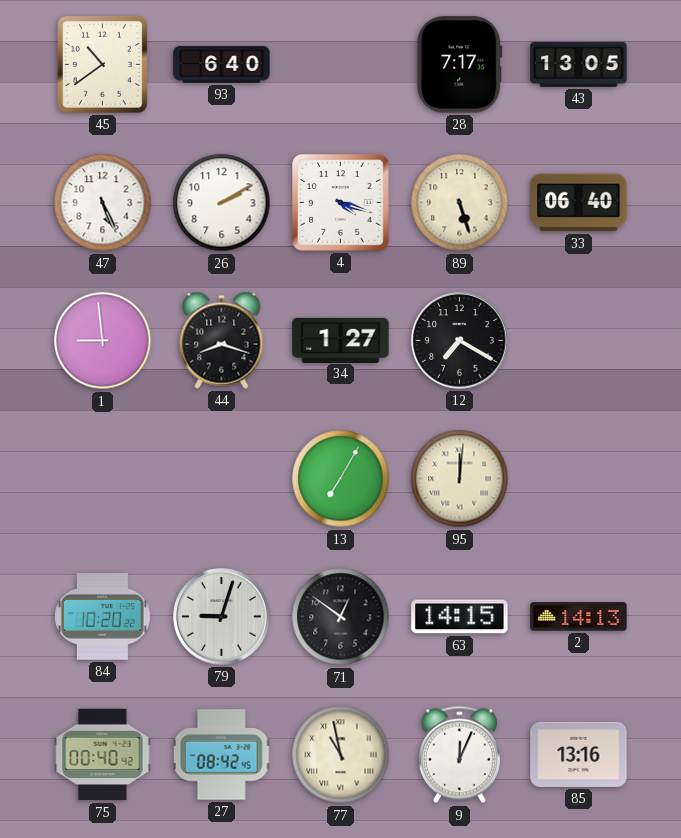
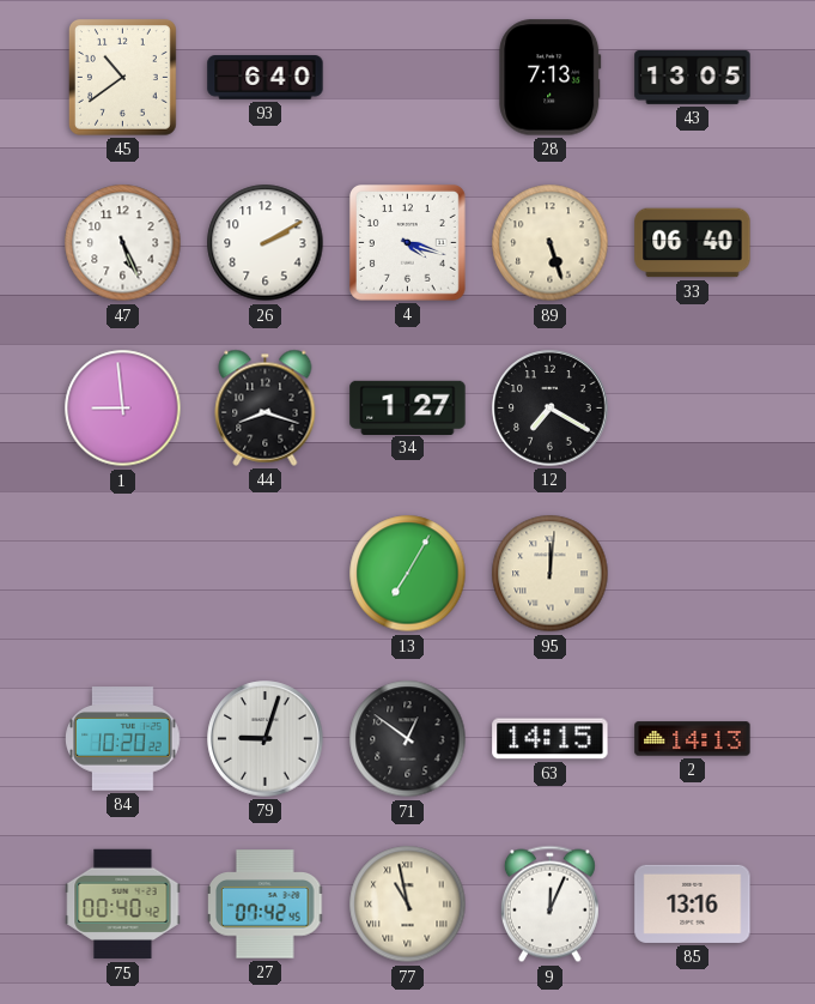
28: 7:17 -> 7:13 (551, 78)
27: 08:42 -> 07:42 (267, 905)
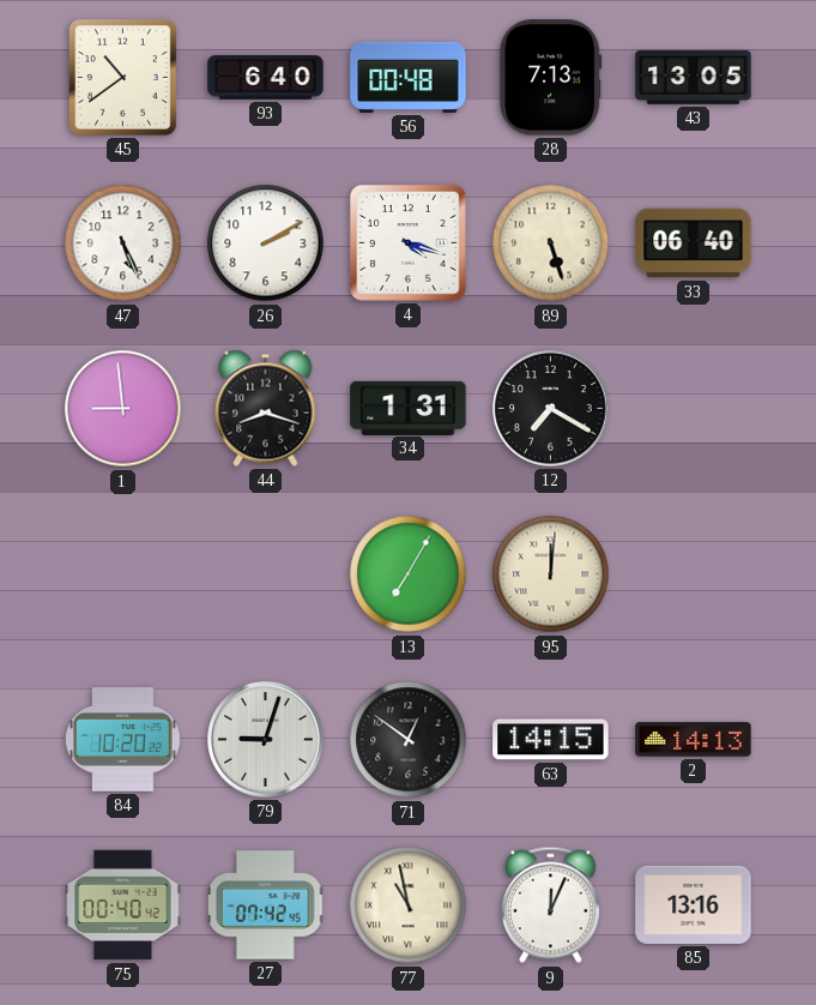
56: none -> 00:48 (409, 77)
34: 1:27 -> 1:31 (409, 408)
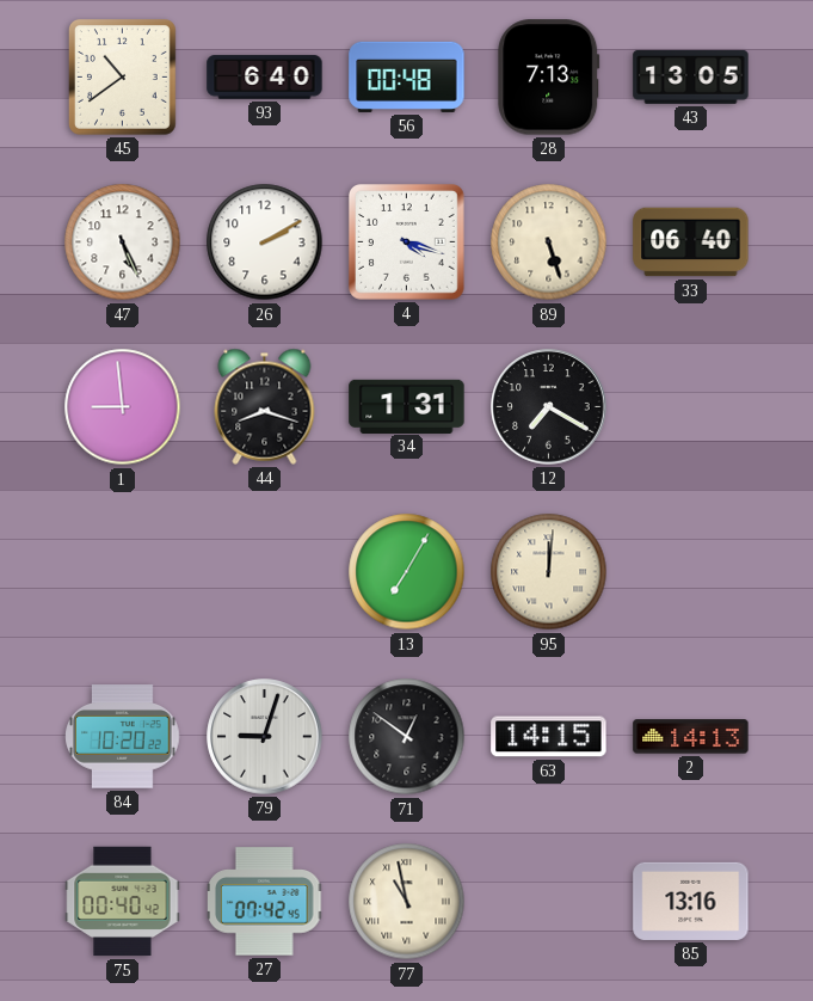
9: 12:04 -> none (550, 905)
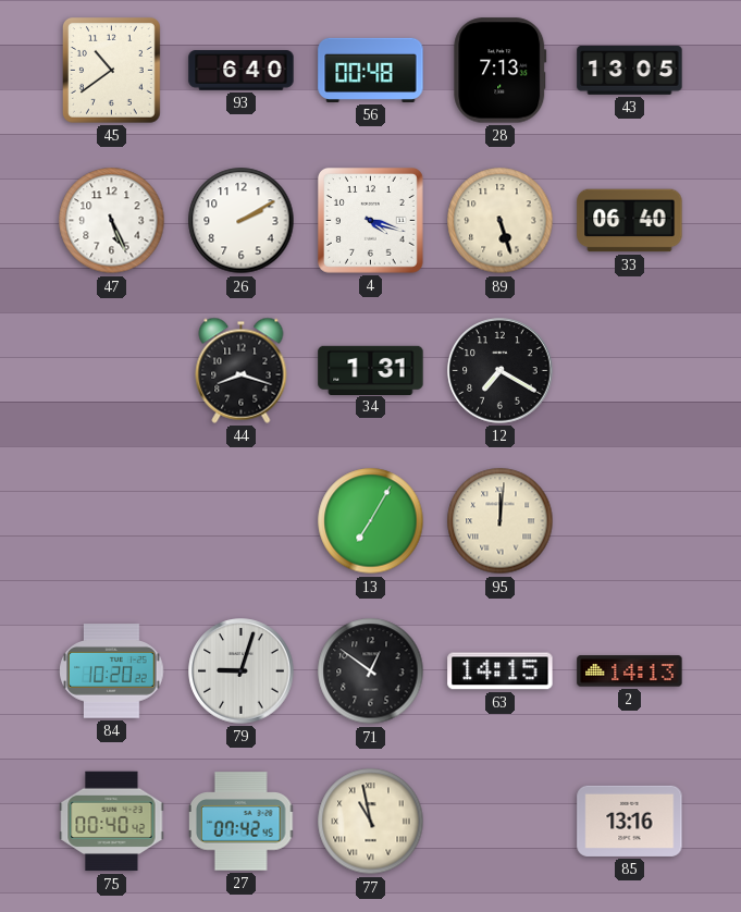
1: 8:59 -> none (123, 407)
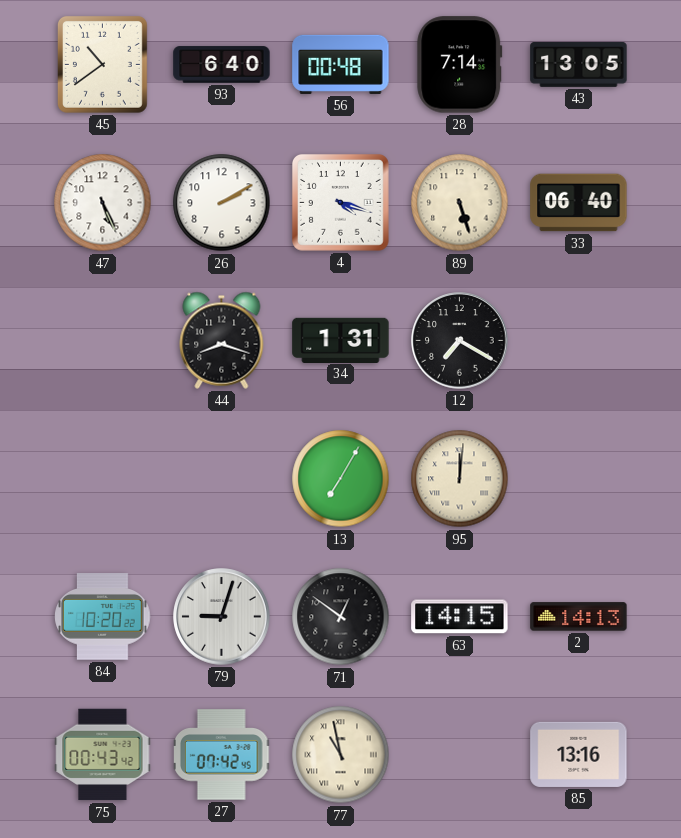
28: 7:13 -> 7:14 (460, 65)
75: 00:40 -> 00:43 (103, 755)
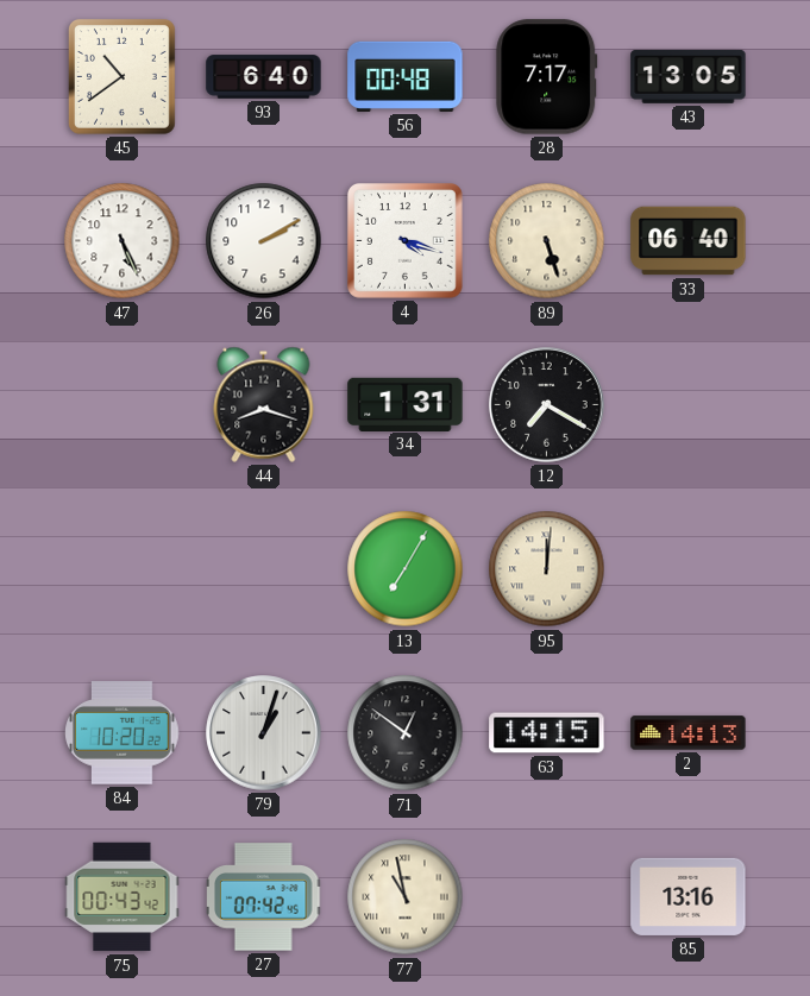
28: 7:14 -> 7:17 (547, 77)
79: 9:03 -> 1:03 (264, 733)
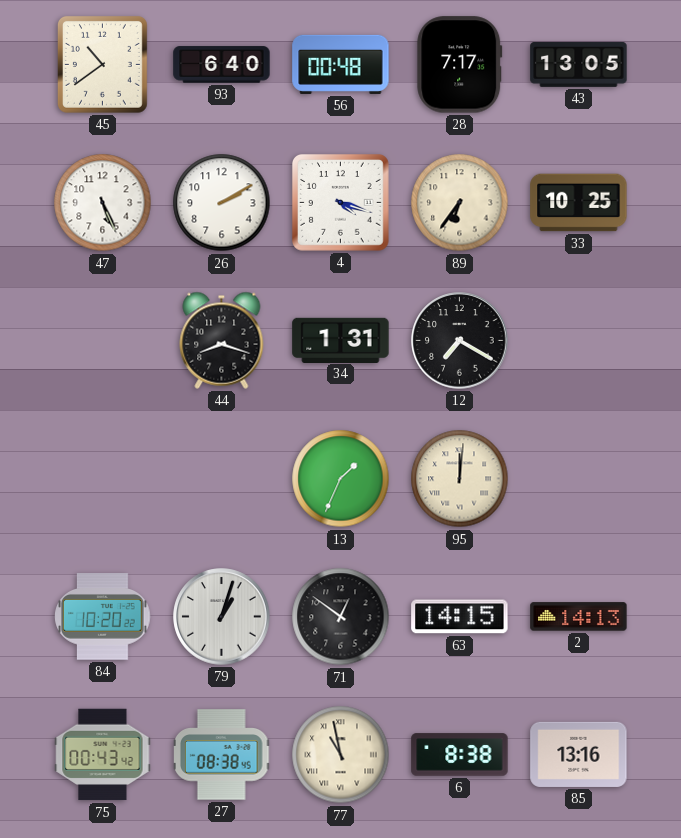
89: 5:27 -> 6:36 (460, 203)
33: 06:40 -> 10:25 (579, 203)
13: 7:05 -> 1:34 (341, 479)
27: 07:42 -> 08:38 (223, 755)
6: none -> 8:38 (460, 755)
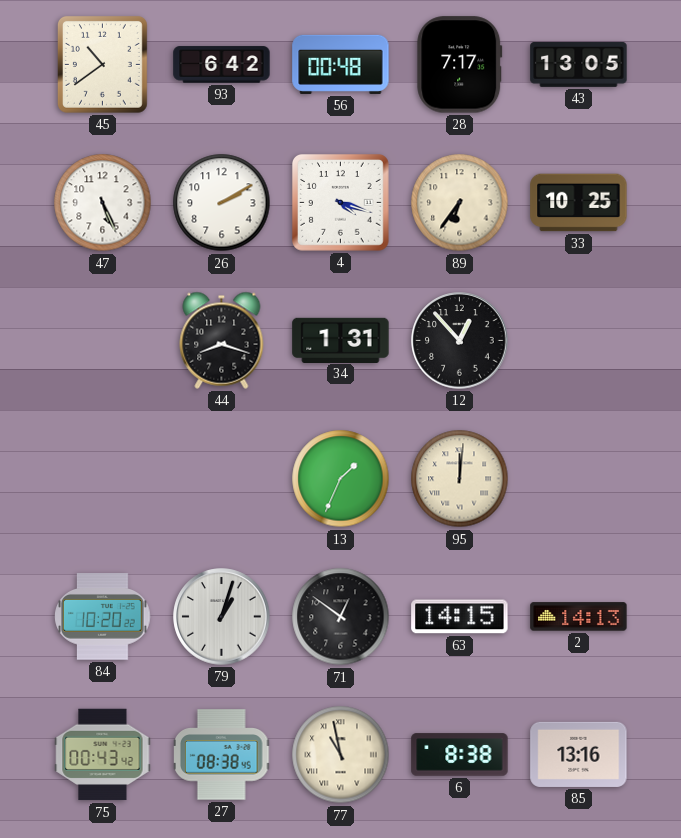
93: 6:40 -> 6:42 (222, 65)
12: 7:20 -> 12:53 (460, 341)
